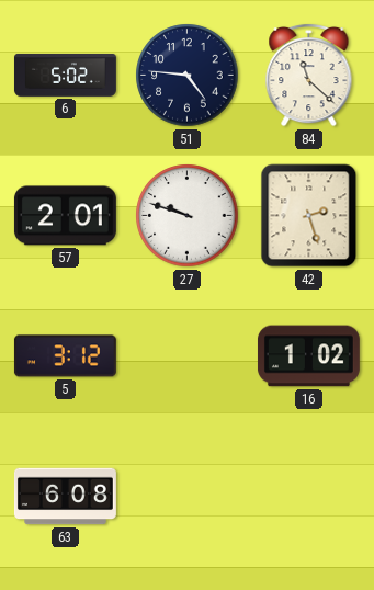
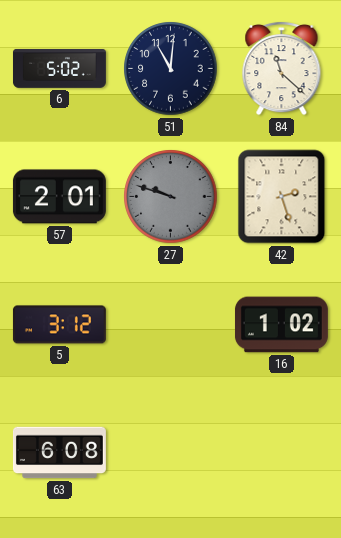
51: 4:46 -> 11:01 (171, 69)
27 dial: white -> grey (171, 197)
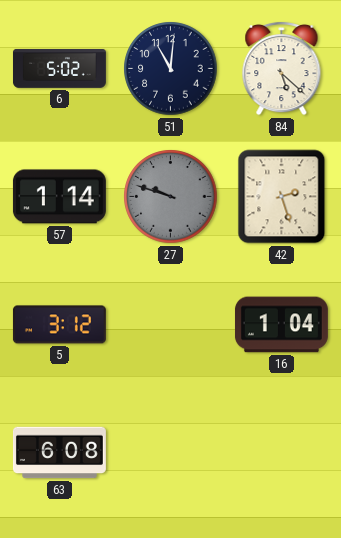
84: 11:22 -> 5:22 (282, 68)
57: 2:01 -> 1:14 (59, 197)
16: 1:02 -> 1:04 (281, 325)
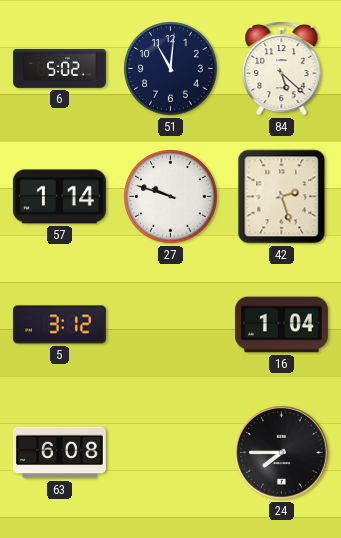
27 dial: grey -> white (171, 197)
24: none -> 7:45 (282, 453)
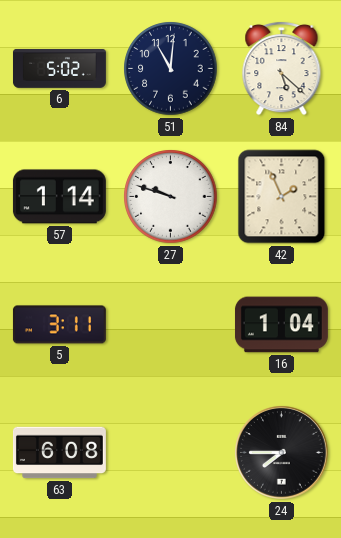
42: 2:27 -> 1:56 (282, 197)
5: 3:12 -> 3:11 (59, 325)
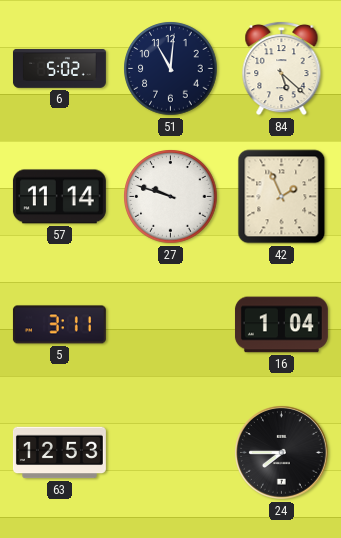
57: 1:14 -> 11:14 (59, 197)
63: 6:08 -> 12:53 (59, 453)
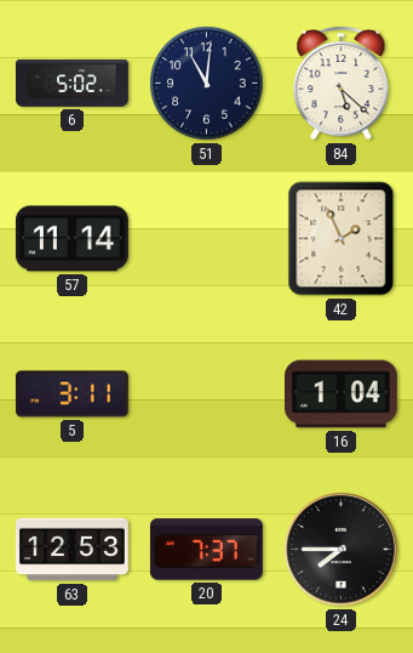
27: 9:48 -> none (171, 197)
20: none -> 7:37 (206, 550)
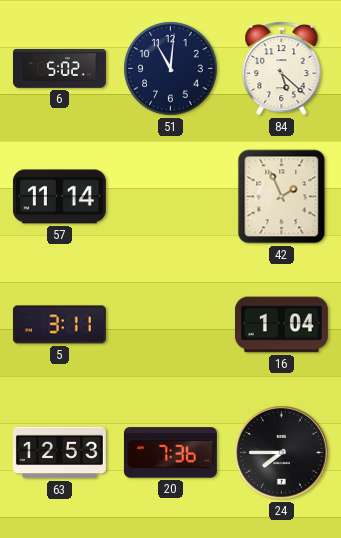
20: 7:37 -> 7:36 (170, 453)
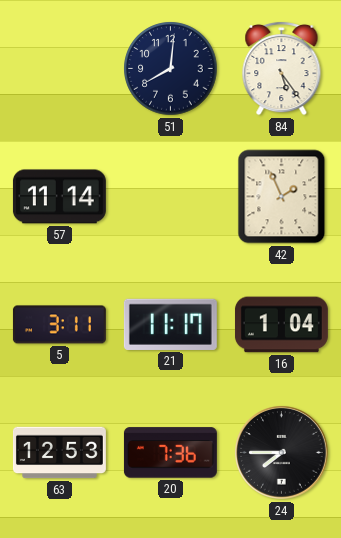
6: 5:02 -> none (59, 68)
51: 11:01 -> 8:01 (171, 69)
84: 5:22 -> 5:24 (282, 68)
21: none -> 11:17 (170, 324)
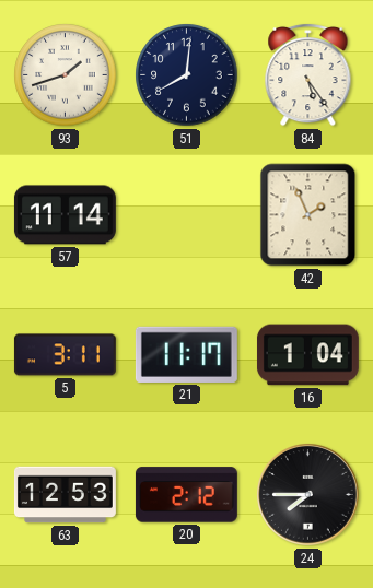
93: none -> 1:42 (66, 75)
20: 7:36 -> 2:12 (186, 495)
